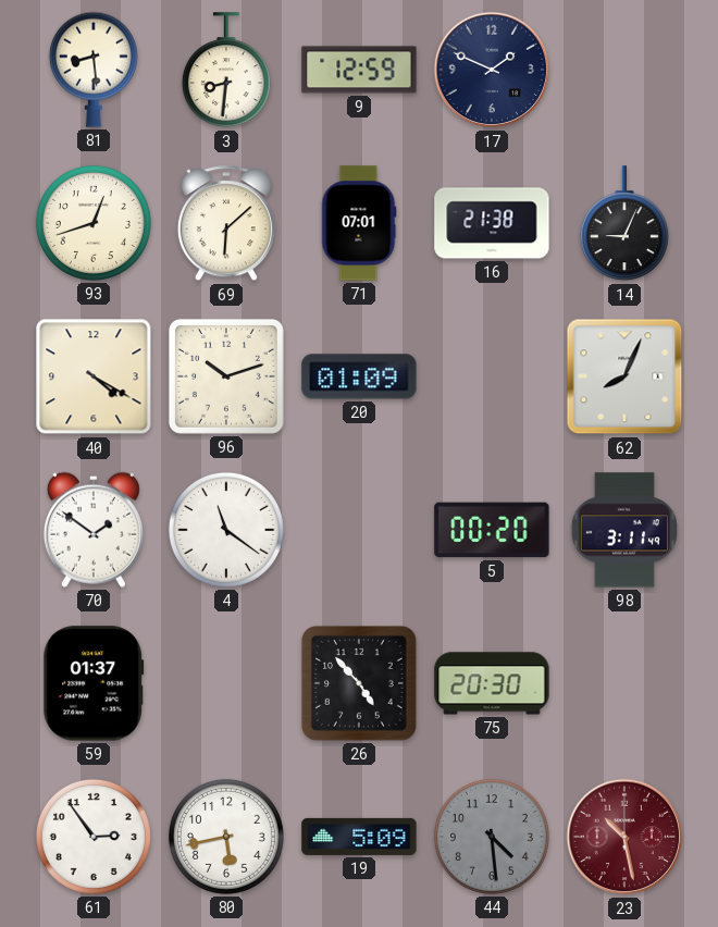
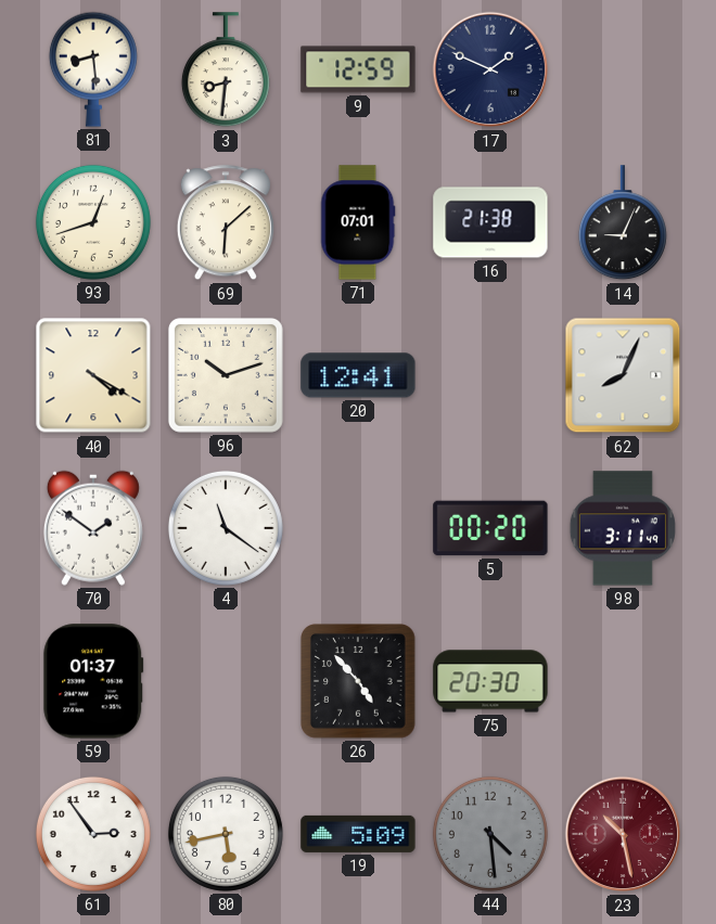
20: 01:09 -> 12:41 (358, 375)
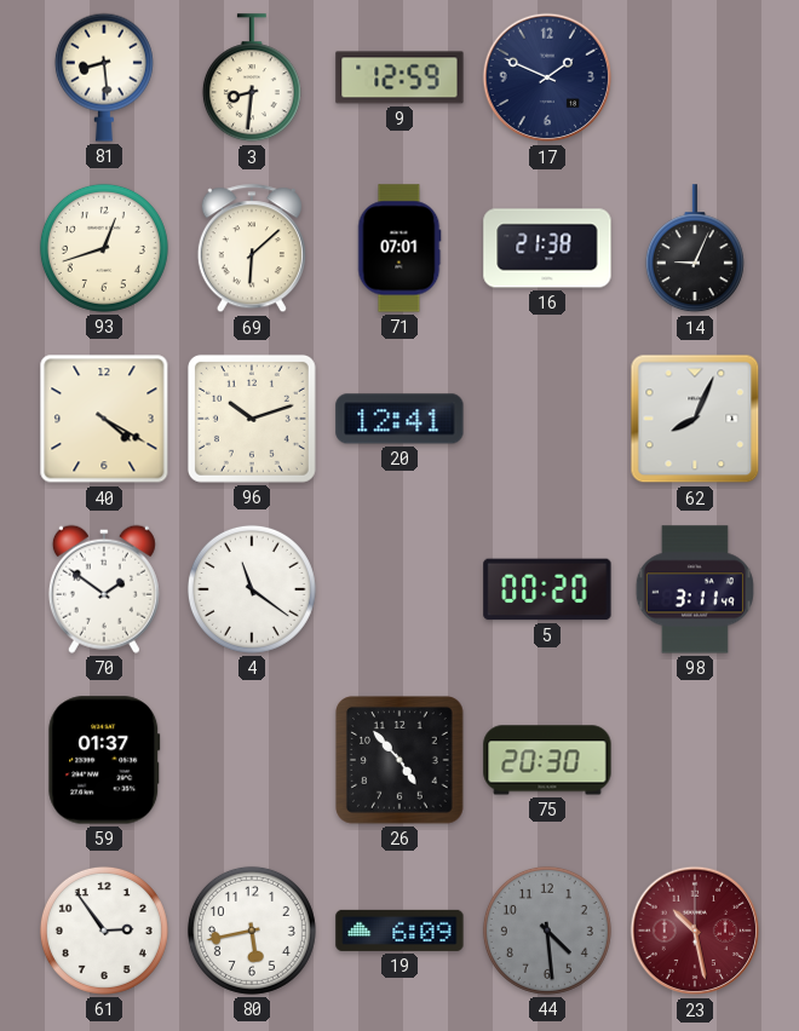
19: 5:09 -> 6:09 (399, 931)
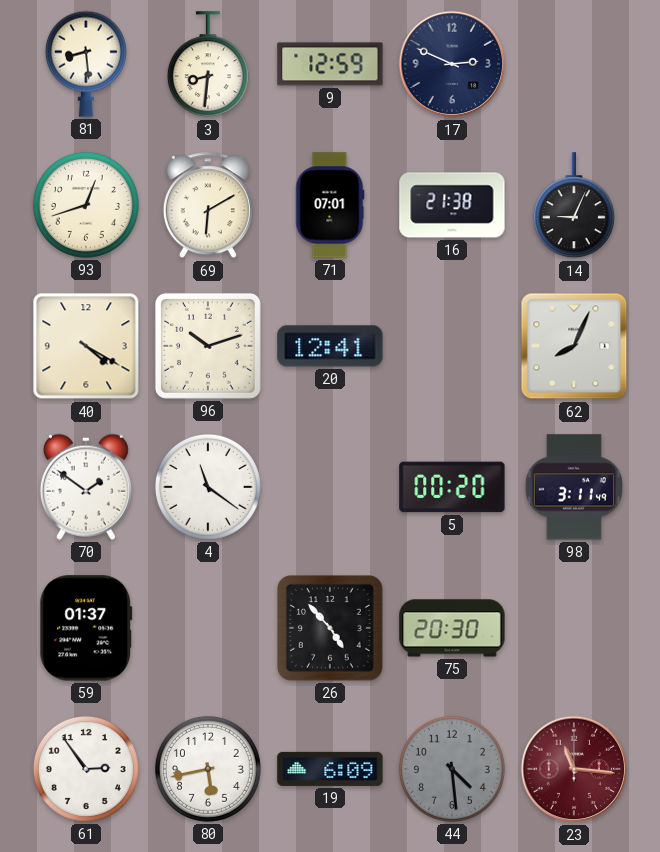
17: 1:49 -> 2:49 (452, 64)
69: 6:08 -> 6:10 (208, 206)
23: 10:28 -> 11:16 (574, 769)
